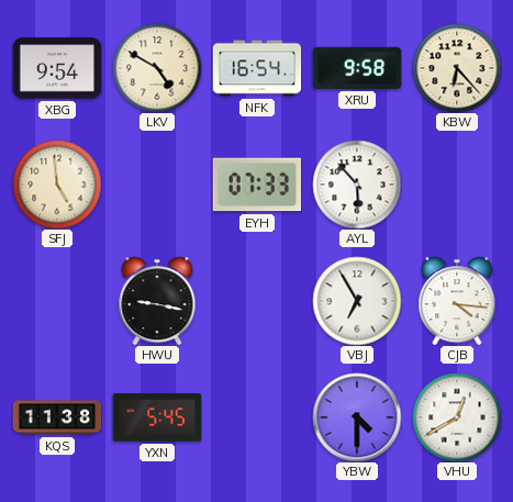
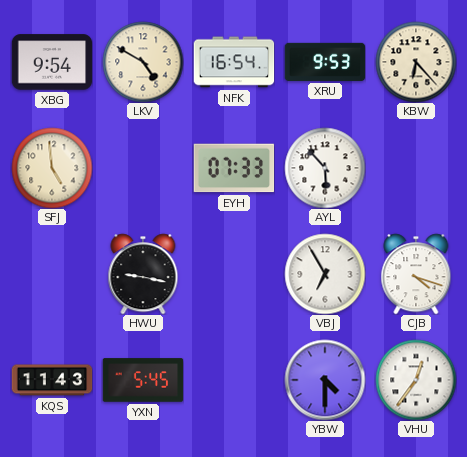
XRU: 9:58 -> 9:53 (325, 62)
CJB: 4:16 -> 4:18 (416, 274)
KQS: 11:38 -> 11:43 (52, 380)
VHU: 12:40 -> 12:36 (416, 380)
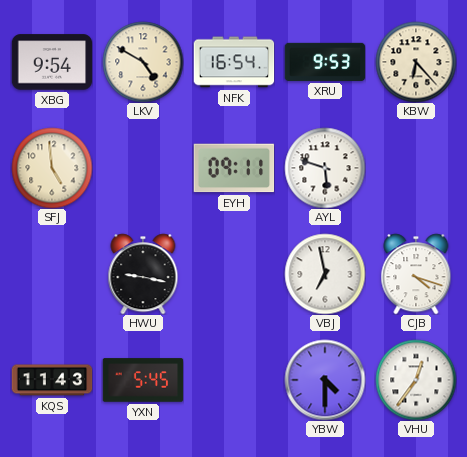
EYH: 07:33 -> 09:11 (234, 168)
AYL: 5:53 -> 5:48 (325, 168)
VBJ: 6:55 -> 6:58 (325, 274)
